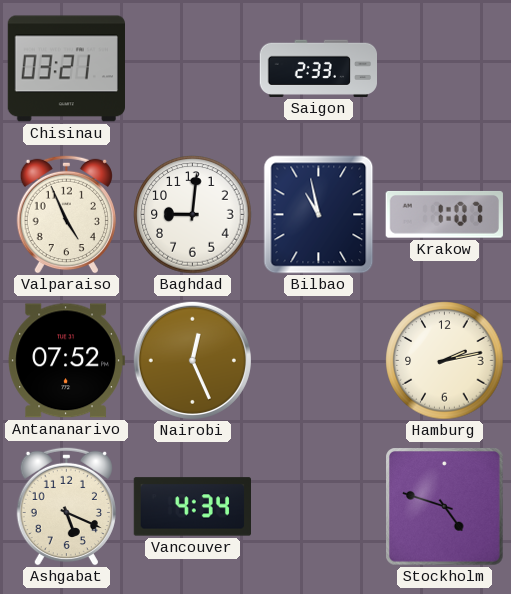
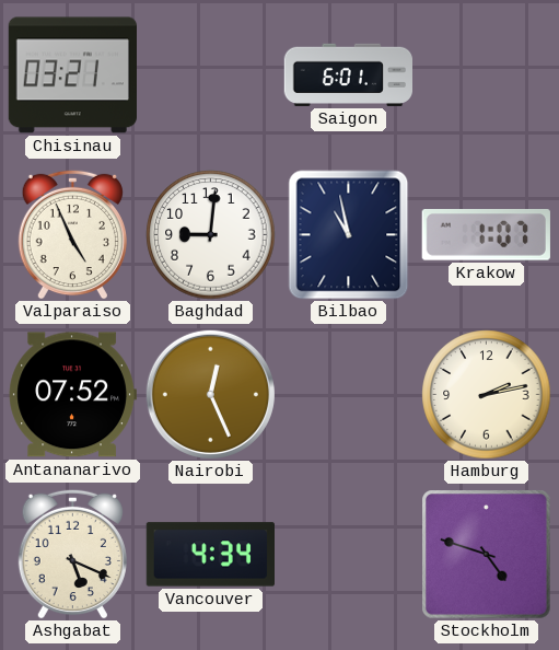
Saigon: 2:33 -> 6:01 (348, 74)
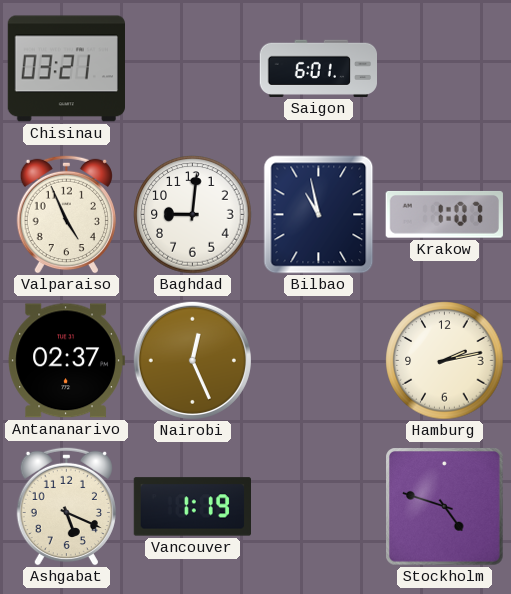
Antananarivo: 07:52 -> 02:37 (66, 361)
Vancouver: 4:34 -> 1:19 (192, 507)
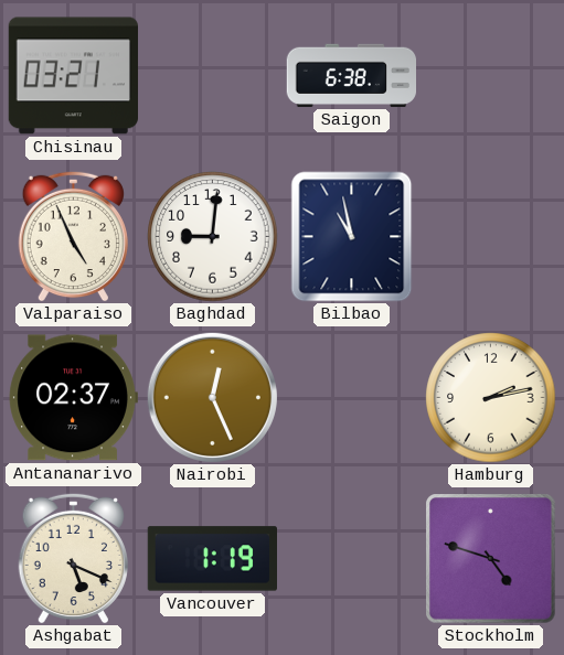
Saigon: 6:01 -> 6:38 (351, 75)
Krakow: 1:07 -> none (444, 215)
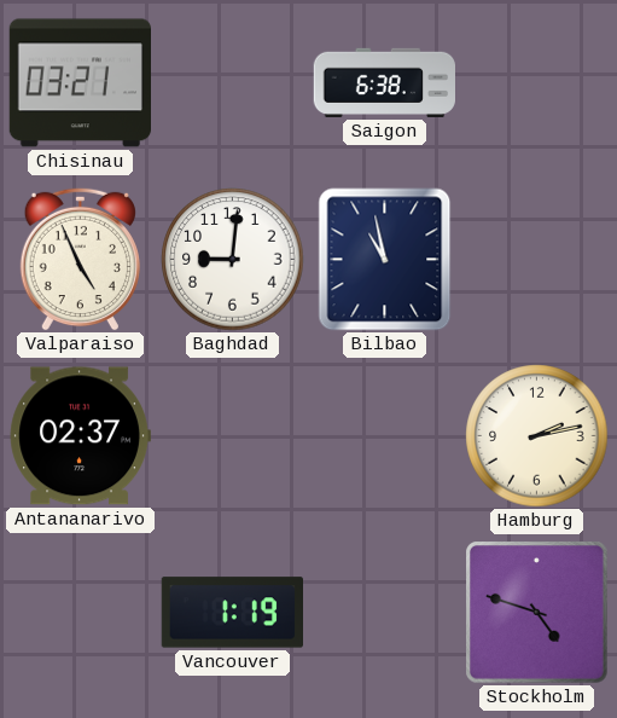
Nairobi: 12:26 -> none (212, 397)
Ashgabat: 5:19 -> none (73, 558)
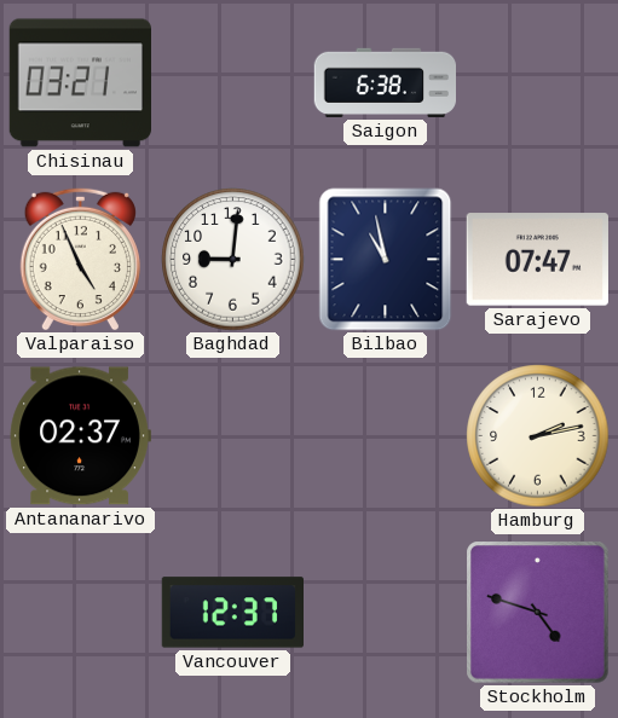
Sarajevo: none -> 07:47 (537, 260)
Vancouver: 1:19 -> 12:37 (232, 613)
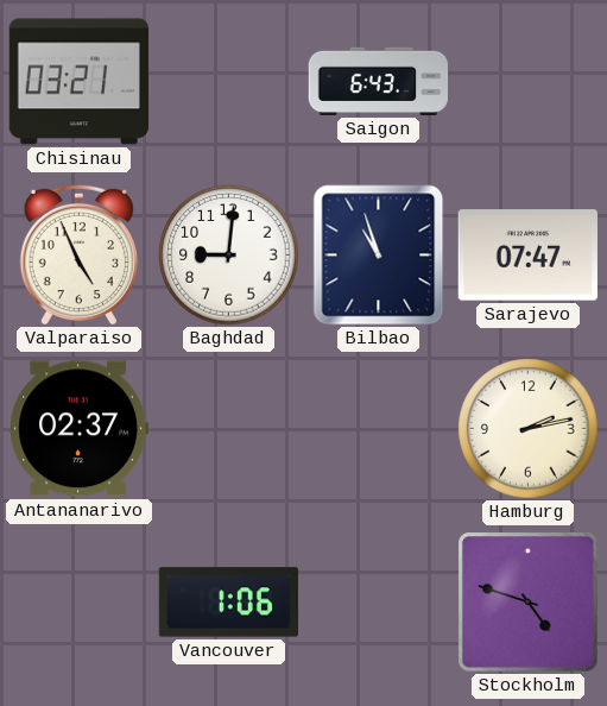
Saigon: 6:38 -> 6:43 (378, 81)
Bilbao: 10:58 -> 10:57 (379, 256)
Vancouver: 12:37 -> 1:06 (228, 603)
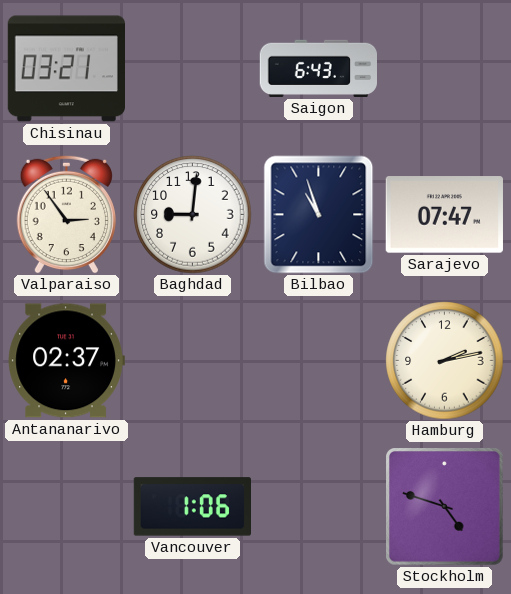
Valparaiso: 4:56 -> 2:54 (66, 214)
